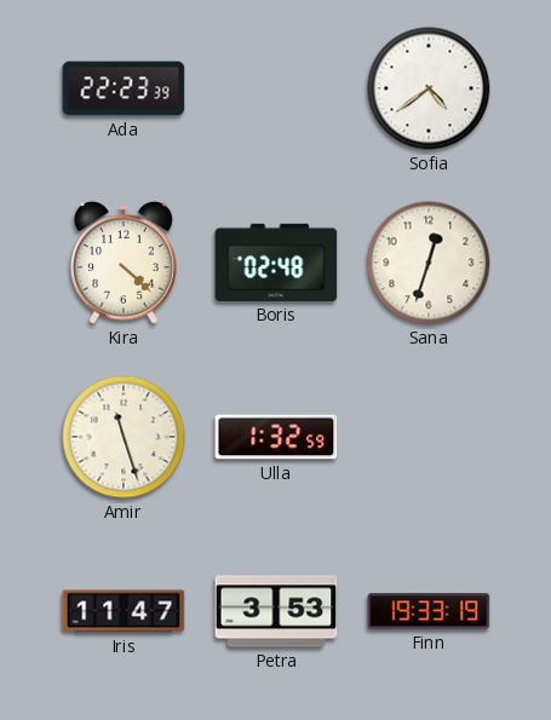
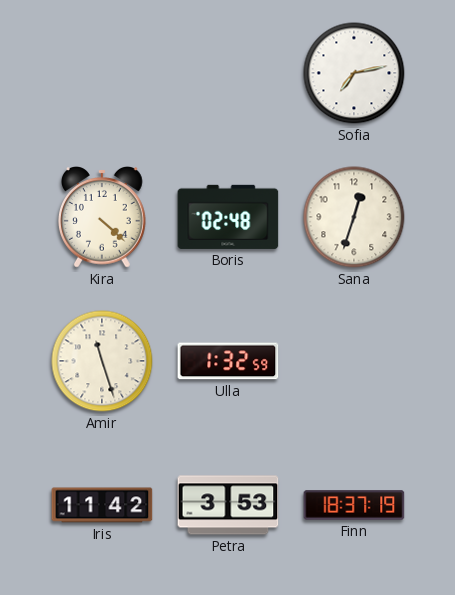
Ada: 22:23 -> none (124, 88)
Sofia: 4:39 -> 7:13 (354, 73)
Iris: 11:47 -> 11:42 (102, 505)
Finn: 19:33 -> 18:37 (354, 505)
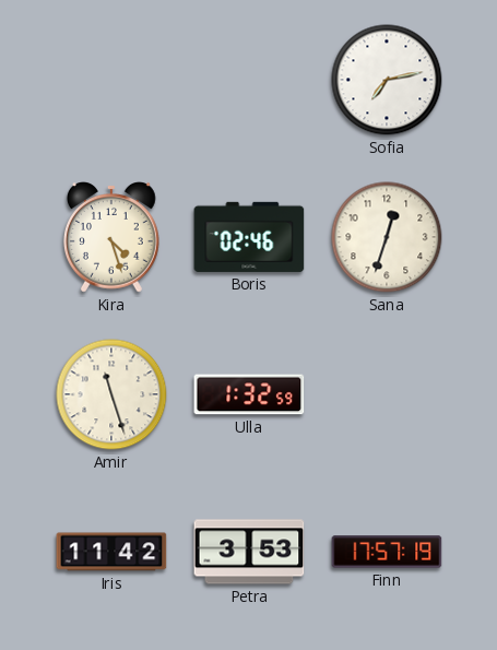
Kira: 4:22 -> 4:27 (111, 238)
Boris: 02:48 -> 02:46 (249, 237)
Finn: 18:37 -> 17:57 (387, 552)
